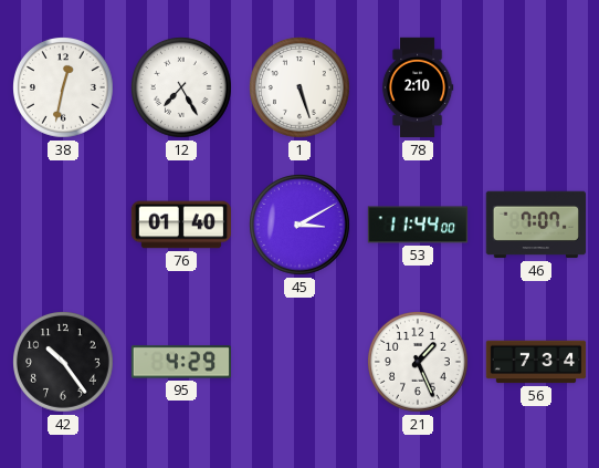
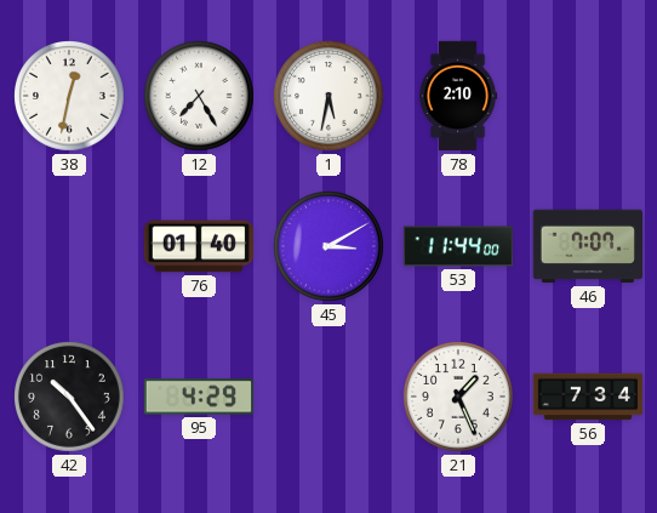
1: 5:27 -> 5:32 (330, 97)
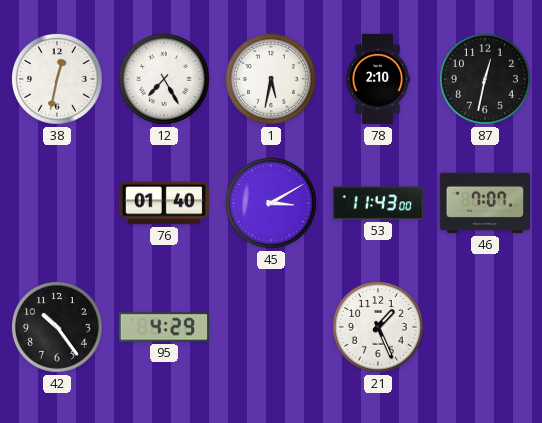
87: none -> 12:32 (486, 80)
53: 11:44 -> 11:43 (378, 203)
56: 7:34 -> none (588, 397)
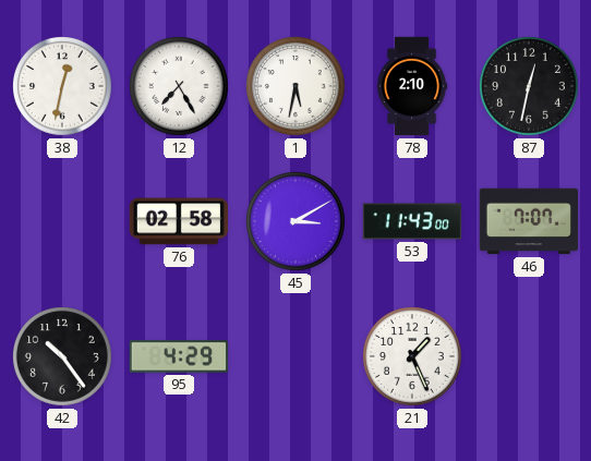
76: 01:40 -> 02:58 (178, 221)
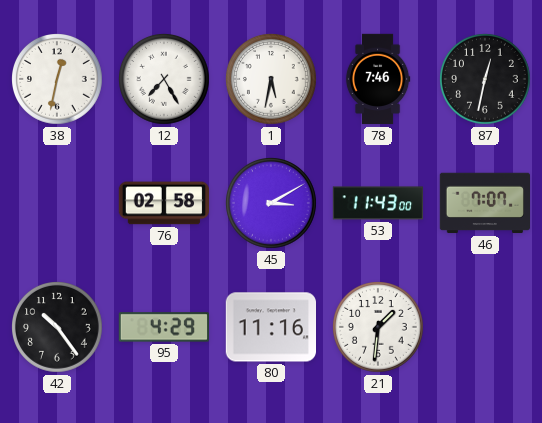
78: 2:10 -> 7:46 (378, 79)
80: none -> 11:16 (270, 327)
21: 1:26 -> 1:31 (379, 328)
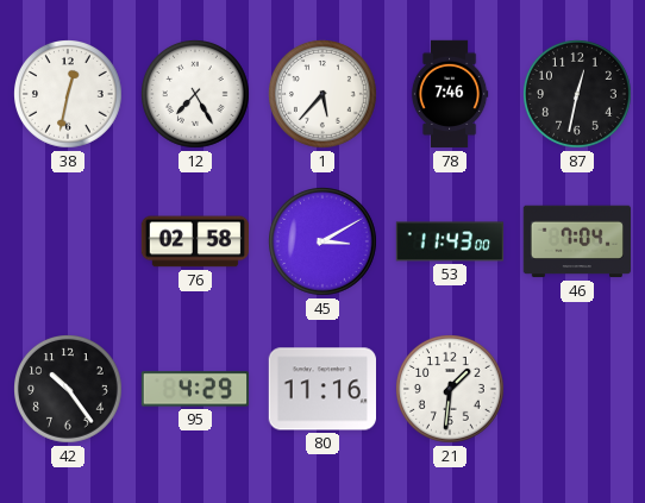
1: 5:32 -> 5:37 (324, 95)
46: 7:07 -> 7:04 (576, 241)
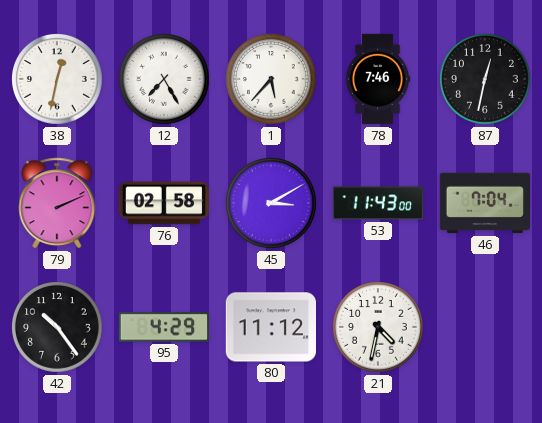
79: none -> 2:11 (57, 203)
80: 11:16 -> 11:12 (270, 327)
21: 1:31 -> 4:32 (379, 328)
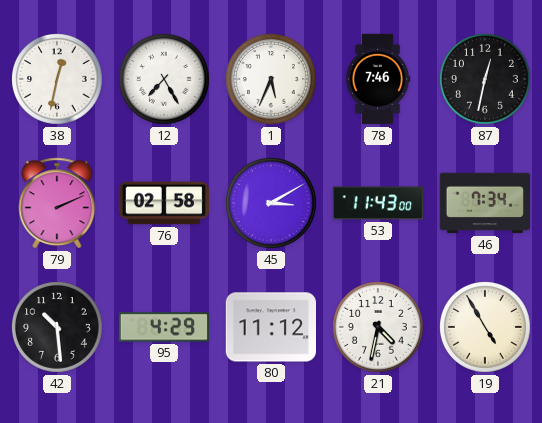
1: 5:37 -> 5:34 (272, 80)
46: 7:04 -> 7:34 (484, 203)
42: 10:24 -> 10:29 (58, 328)
19: none -> 4:55 (486, 328)
